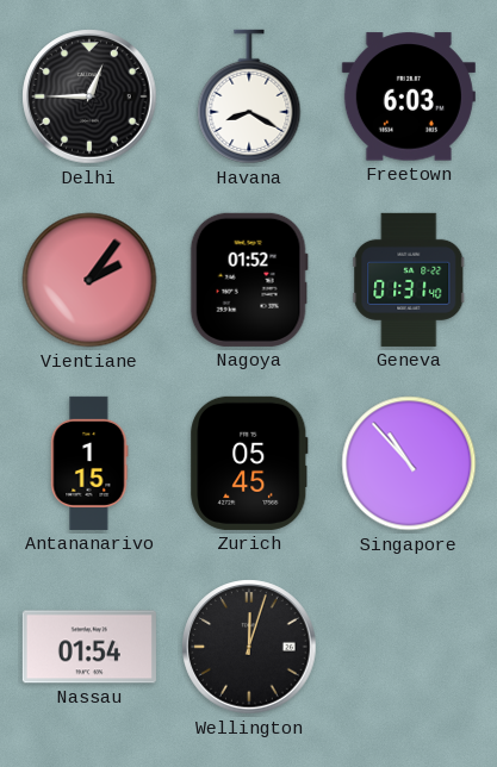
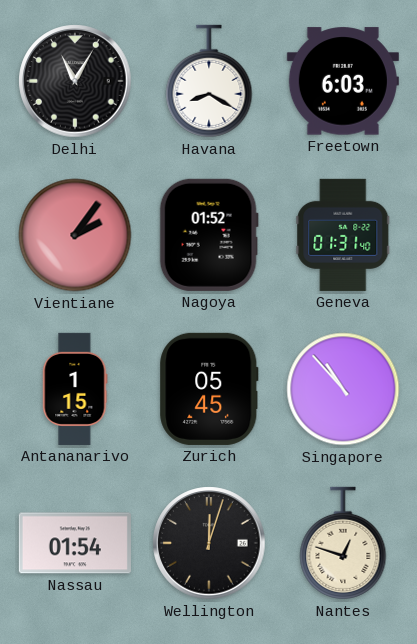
Delhi: 12:45 -> 11:05 (75, 81)
Nantes: none -> 12:48 (343, 543)
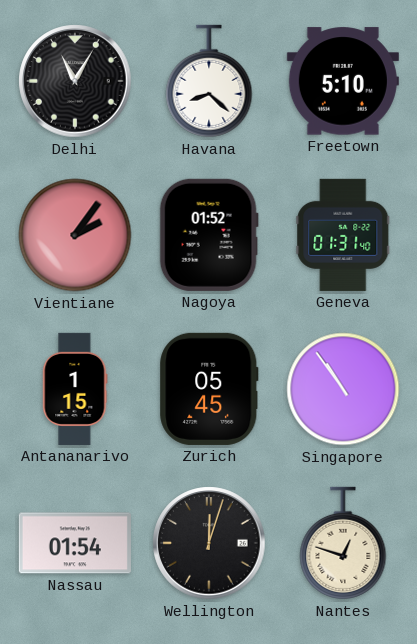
Havana: 8:20 -> 8:22 (209, 81)
Freetown: 6:03 -> 5:10 (343, 81)
Singapore: 10:53 -> 10:54 (343, 389)
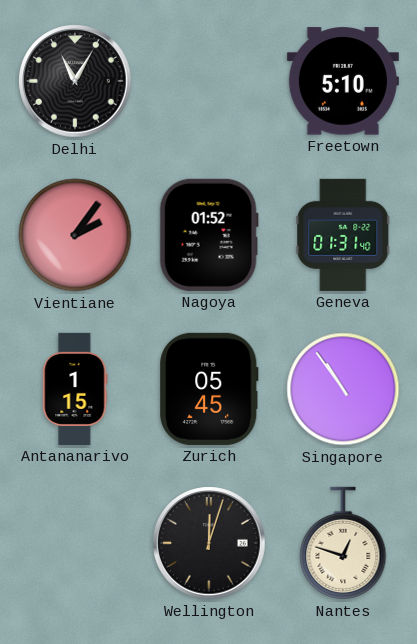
Havana: 8:22 -> none (209, 81)
Nassau: 01:54 -> none (75, 543)
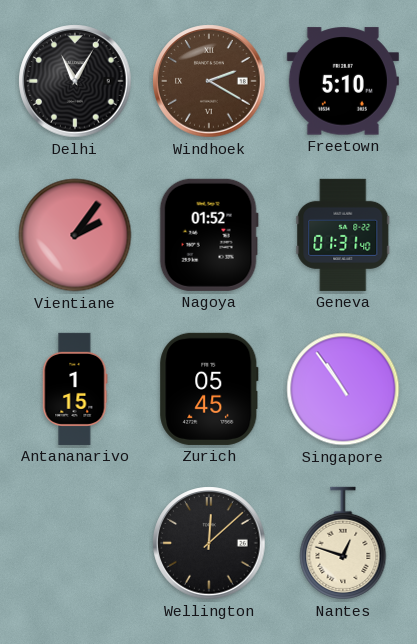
Windhoek: none -> 2:20 (209, 81)
Wellington: 12:03 -> 12:08 (209, 543)
